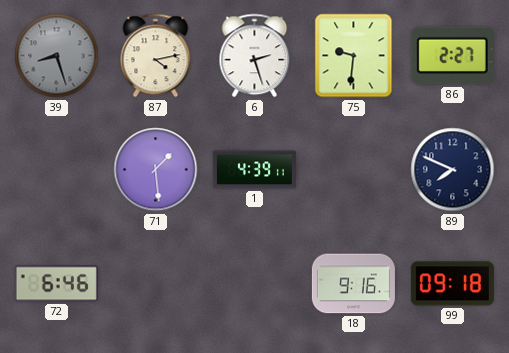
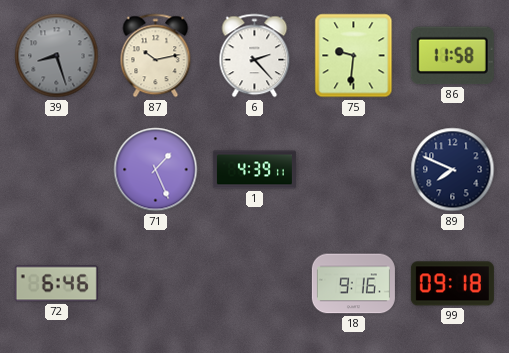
87: 4:13 -> 10:13 (156, 56)
6: 2:27 -> 2:23 (255, 56)
86: 2:27 -> 11:58 (452, 56)
71: 1:29 -> 1:26 (156, 170)
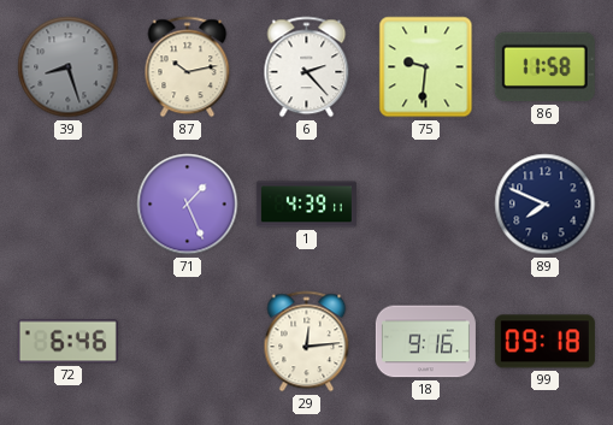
29: none -> 12:14 (307, 342)
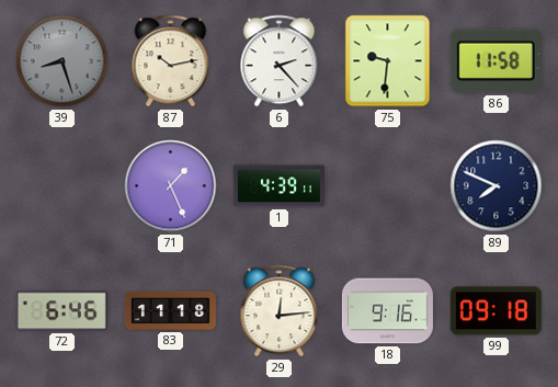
83: none -> 11:18 (170, 310)
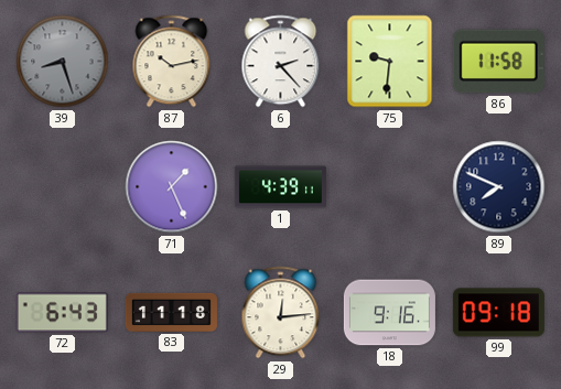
72: 6:46 -> 6:43 (62, 313)
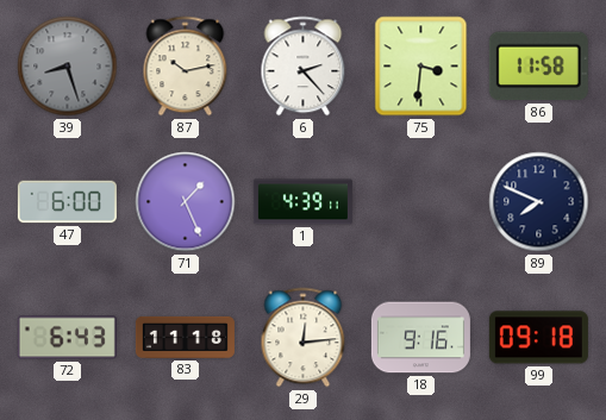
75: 9:31 -> 3:31 (421, 67)
47: none -> 6:00 (67, 202)
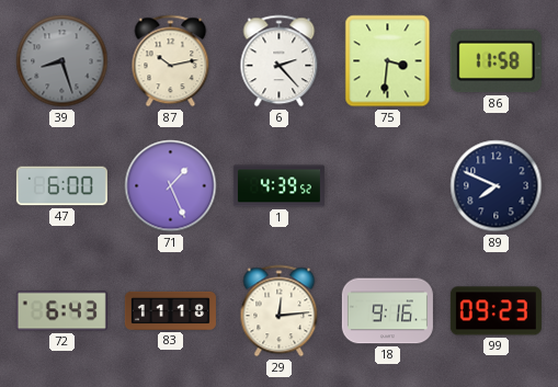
1: 4:39:11 -> 4:39:52 (278, 186)
99: 09:18 -> 09:23 (496, 311)
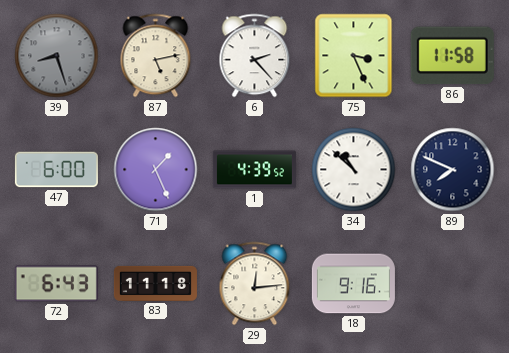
87: 10:13 -> 5:13 (156, 56)
75: 3:31 -> 3:26 (354, 56)
34: none -> 10:52 (354, 170)
99: 09:23 -> none (496, 311)
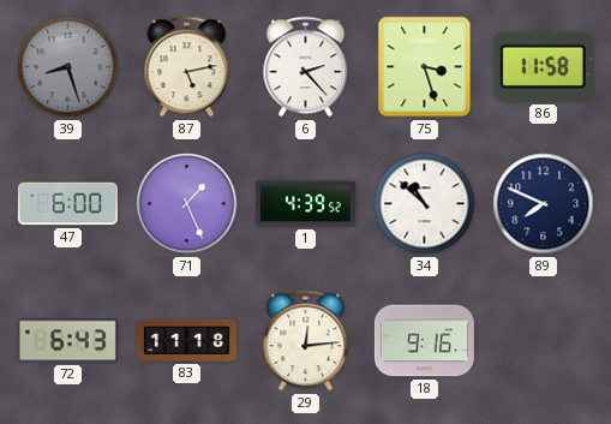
75: 3:26 -> 3:27 (425, 67)
